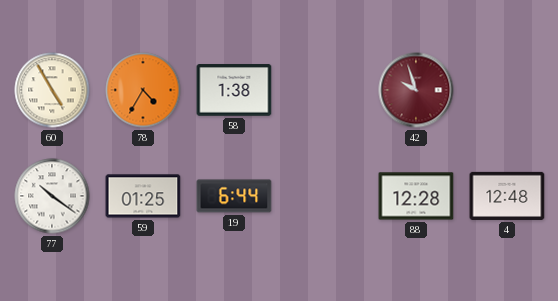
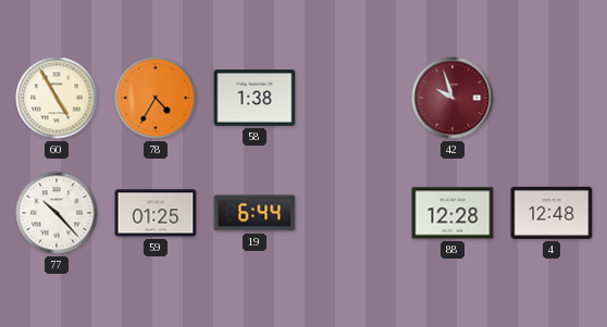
77: 10:21 -> 10:23 (57, 213)
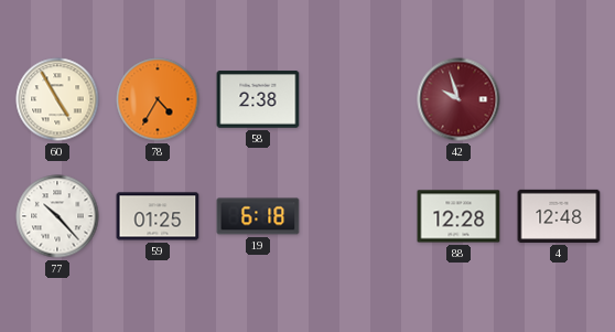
58: 1:38 -> 2:38 (258, 99)
19: 6:44 -> 6:18 (258, 216)
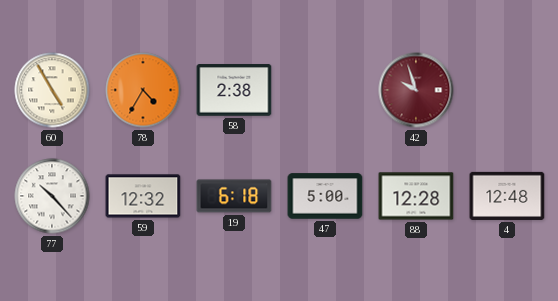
59: 01:25 -> 12:32 (143, 196)
47: none -> 5:00 (325, 196)
